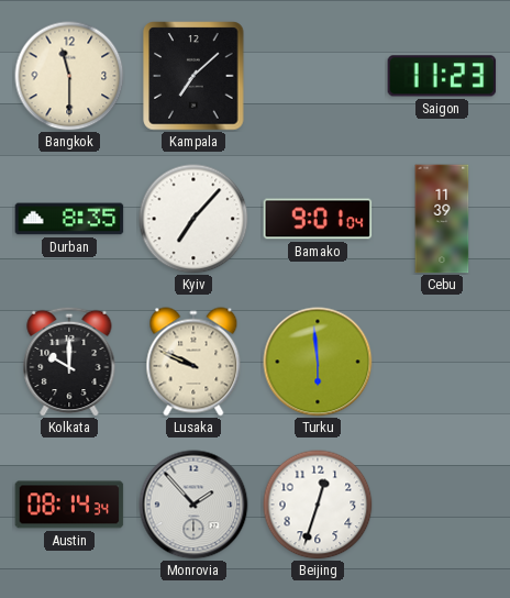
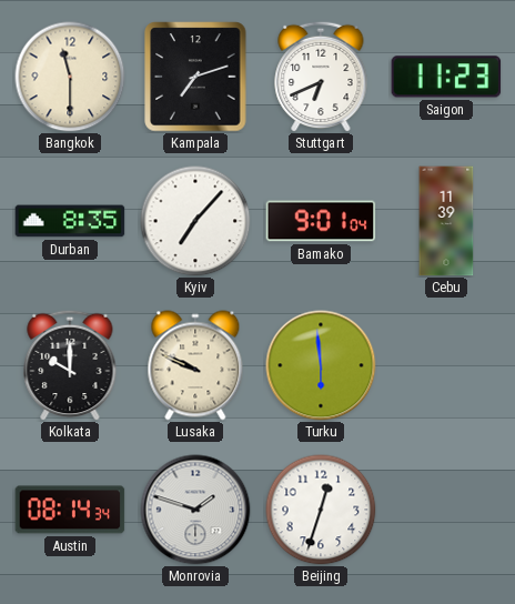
Kampala: 7:08 -> 7:12 (195, 77)
Stuttgart: none -> 6:41 (321, 77)
Monrovia: 1:53 -> 1:48 (195, 510)
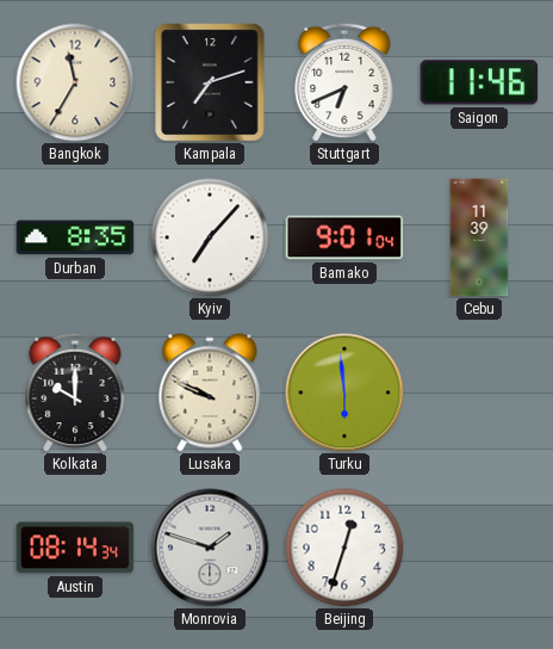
Bangkok: 11:30 -> 11:35 (75, 82)
Saigon: 11:23 -> 11:46 (479, 82)
